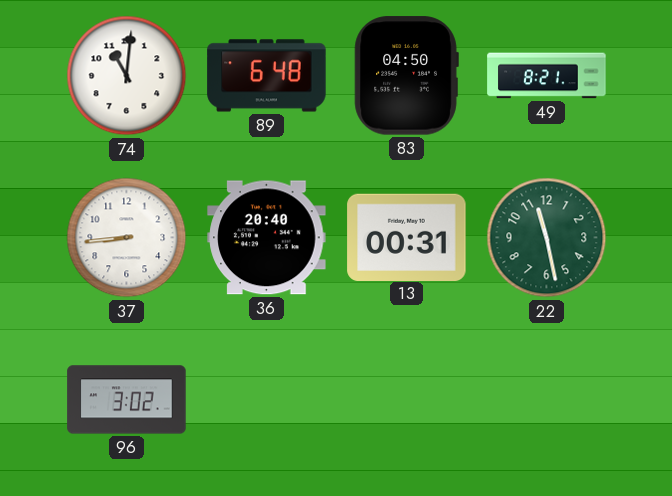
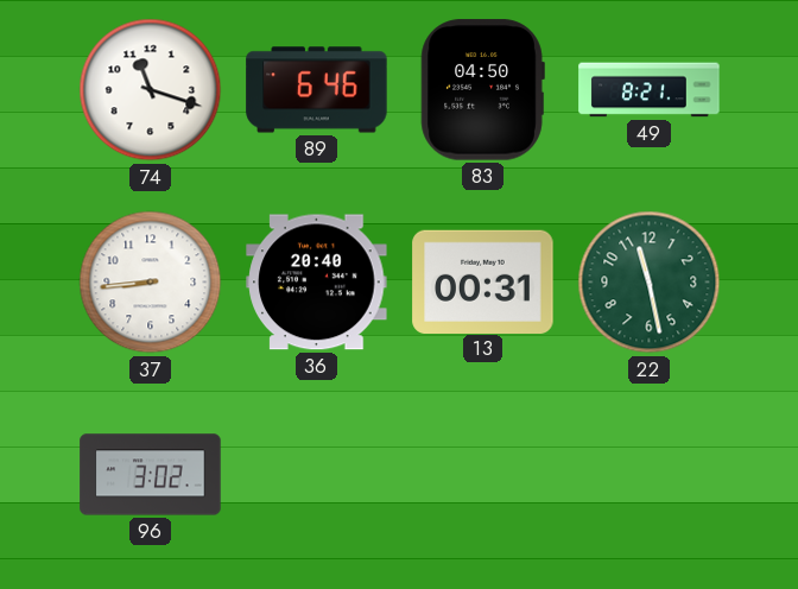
74: 11:01 -> 11:18 (151, 90)
89: 6:48 -> 6:46 (317, 90)
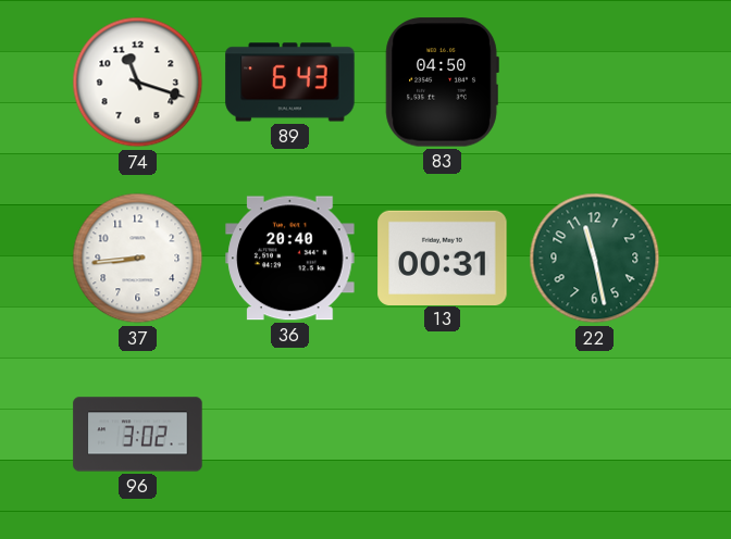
89: 6:46 -> 6:43 (290, 83)
49: 8:21 -> none (650, 90)
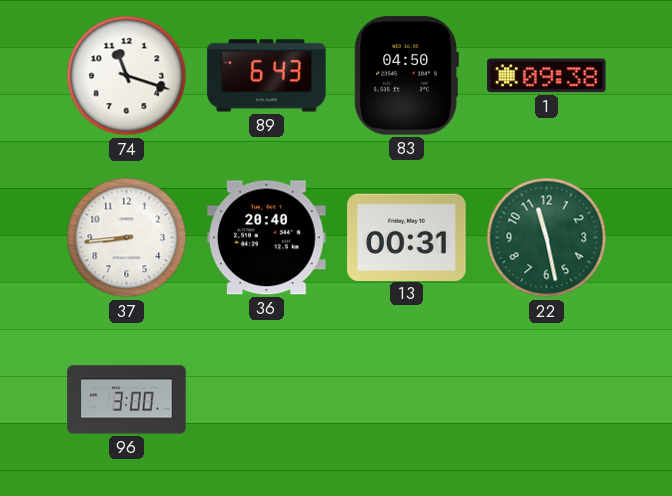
1: none -> 09:38 (547, 76)
96: 3:02 -> 3:00 (127, 400)
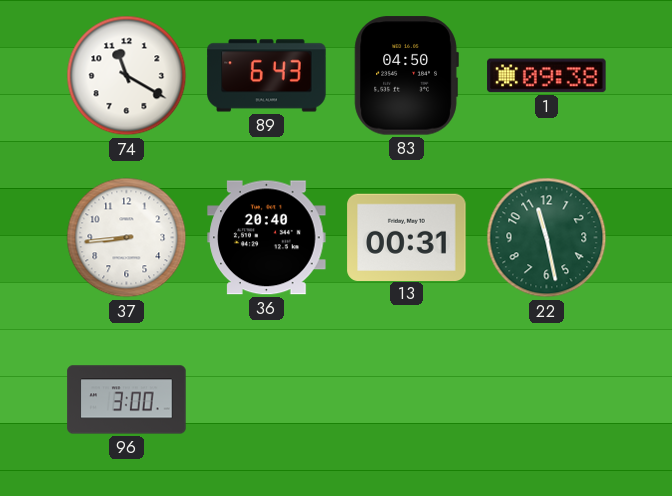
74: 11:18 -> 11:20 (127, 76)
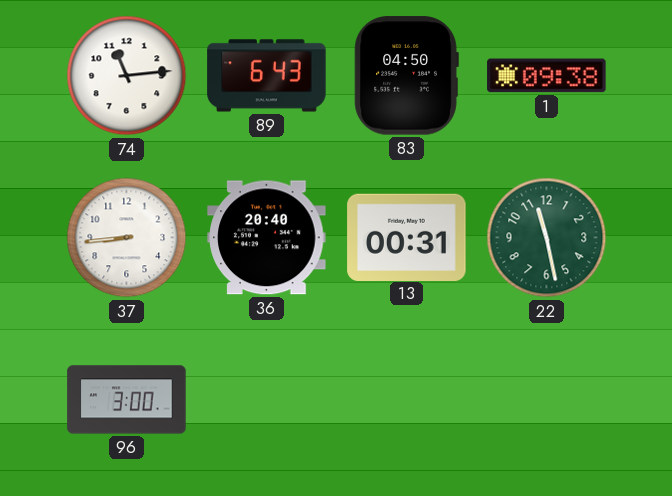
74: 11:20 -> 11:14 (127, 76)
